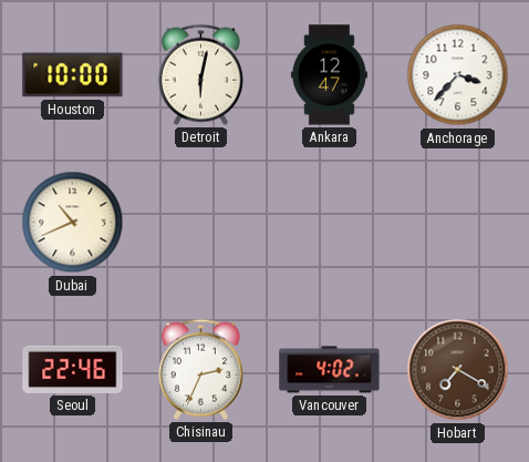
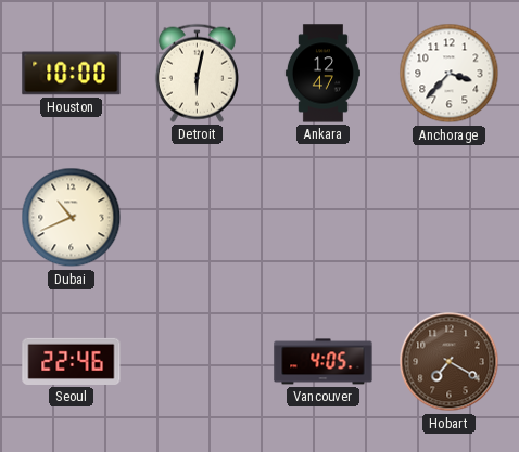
Chisinau: 2:34 -> none (200, 369)
Vancouver: 4:02 -> 4:05 (324, 362)
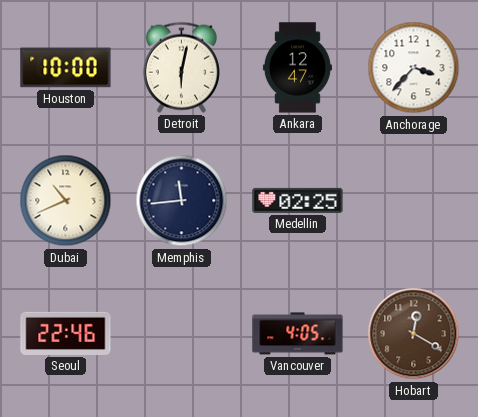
Memphis: none -> 11:44 (182, 201)
Medellin: none -> 02:25 (298, 200)
Hobart: 7:20 -> 12:20 (414, 334)
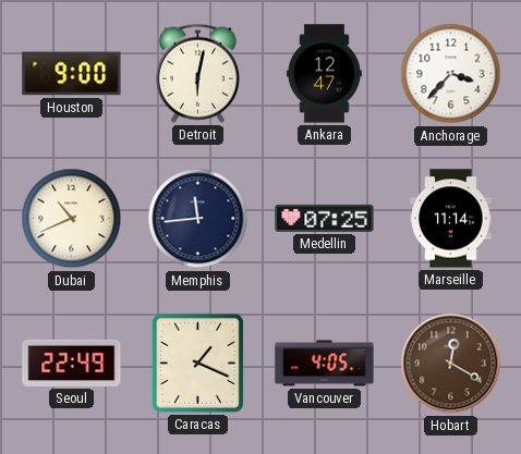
Houston: 10:00 -> 9:00 (72, 74)
Medellin: 02:25 -> 07:25 (325, 218)
Marseille: none -> 11:14 (451, 219)
Seoul: 22:46 -> 22:49 (72, 363)
Caracas: none -> 1:19 (197, 363)
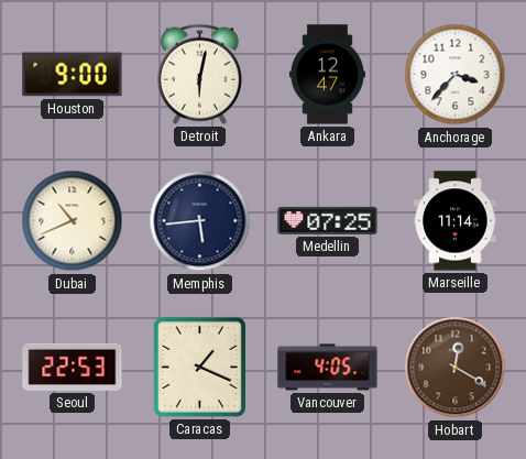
Memphis: 11:44 -> 5:44 (200, 221)
Seoul: 22:49 -> 22:53 (73, 367)
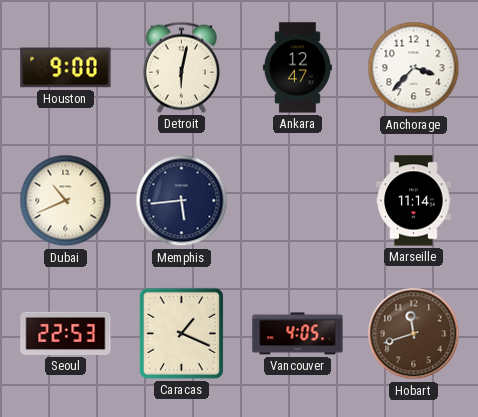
Medellin: 07:25 -> none (328, 220)
Hobart: 12:20 -> 11:42 (414, 334)
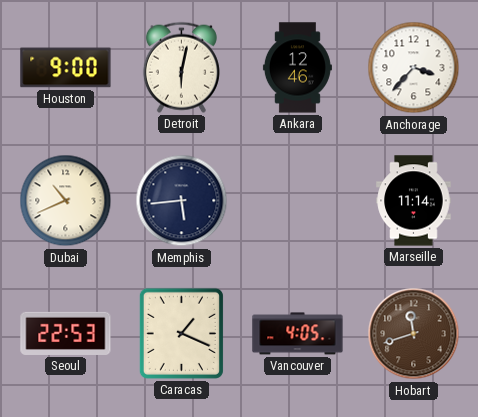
Ankara: 12:47 -> 12:46 (297, 68)
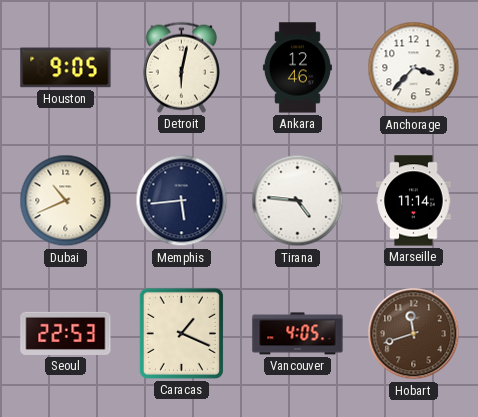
Houston: 9:00 -> 9:05 (66, 68)
Tirana: none -> 4:46 (298, 201)
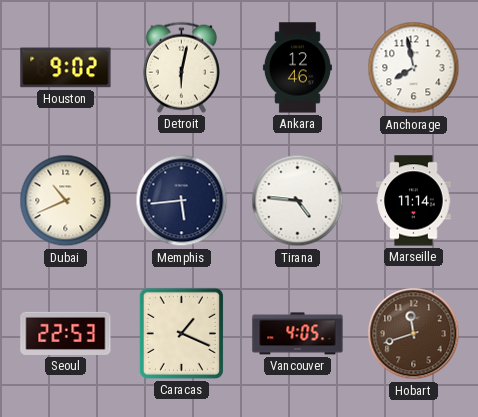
Houston: 9:05 -> 9:02 (66, 68)
Anchorage: 3:37 -> 7:58 (414, 68)
